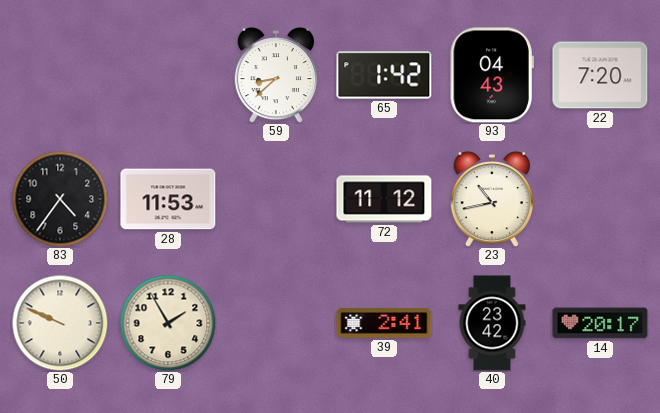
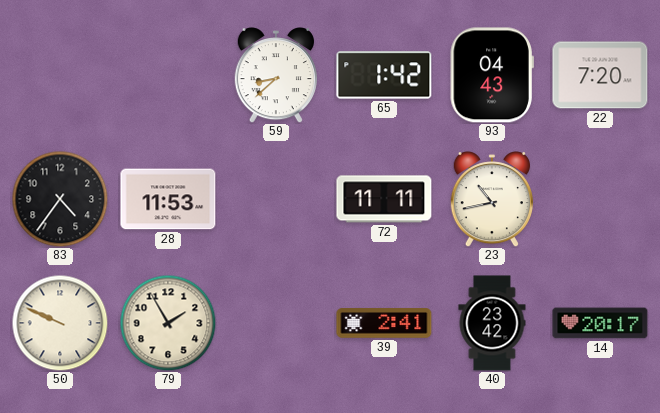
72: 11:12 -> 11:11 (384, 199)
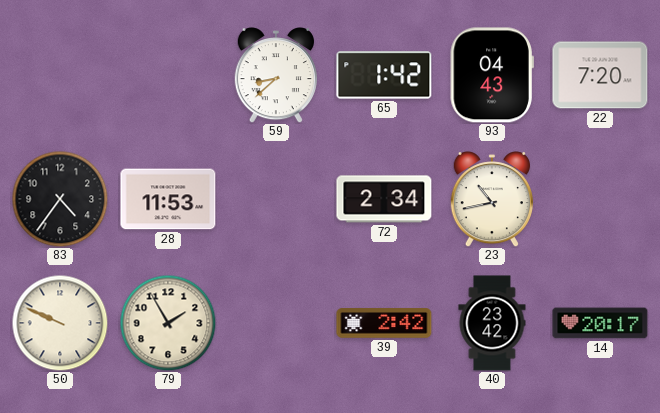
72: 11:11 -> 2:34 (384, 199)
39: 2:41 -> 2:42 (384, 323)
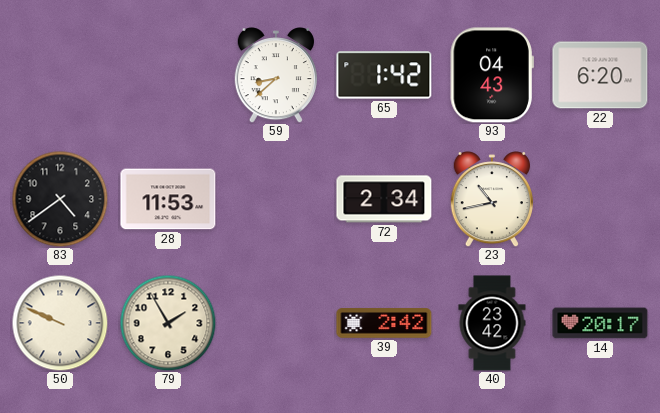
22: 7:20 -> 6:20 (600, 75)
83: 4:36 -> 4:39 (60, 199)
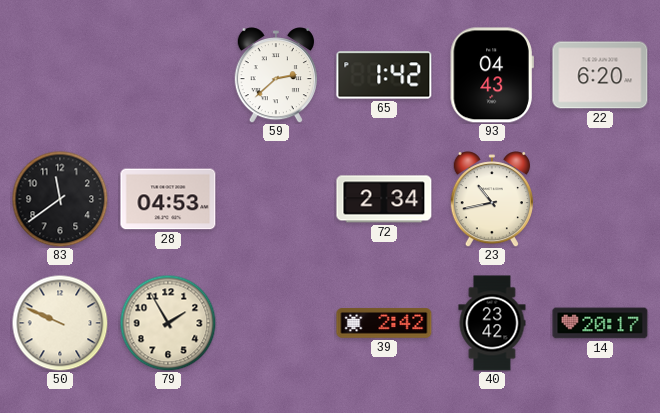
59: 8:38 -> 2:38 (276, 75)
83: 4:39 -> 11:39 (60, 199)
28: 11:53 -> 04:53 (168, 199)
